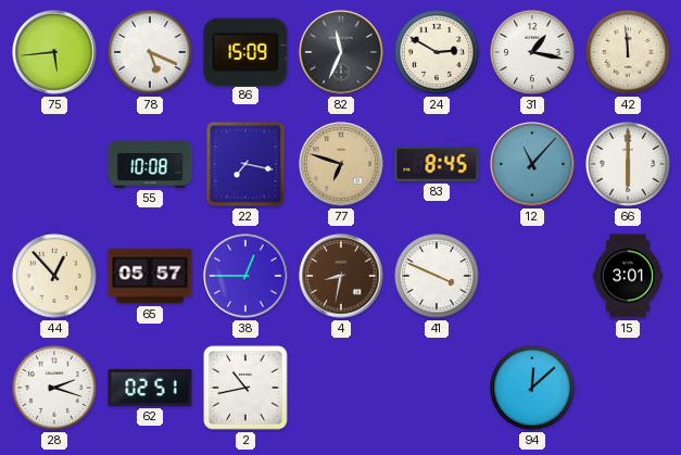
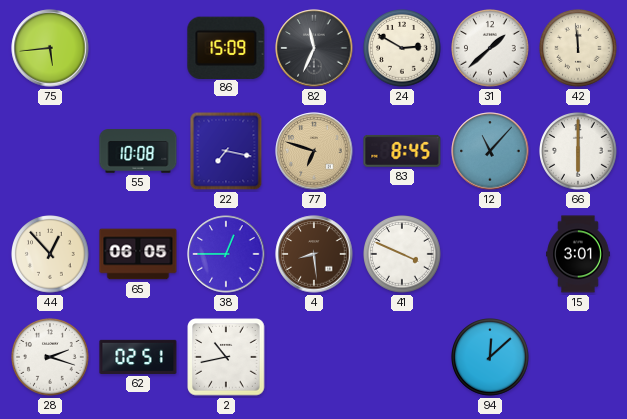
78: 5:19 -> none (151, 53)
31: 1:17 -> 1:38 (491, 49)
65: 05:57 -> 06:05 (138, 254)
4: 8:32 -> 8:29 (314, 254)
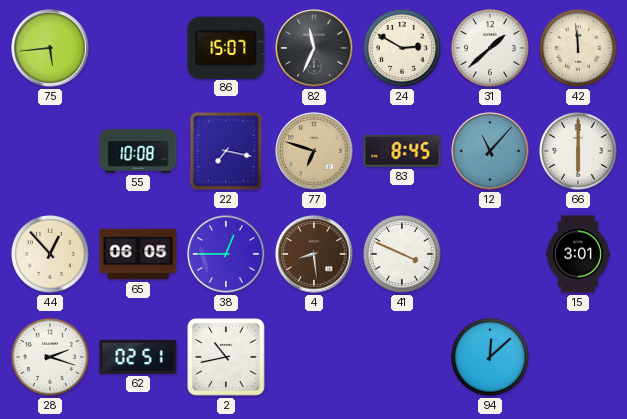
86: 15:09 -> 15:07 (226, 47)
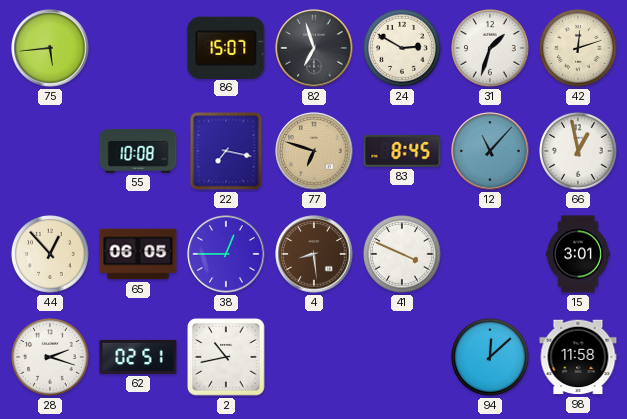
82: 11:34 -> 6:57 (314, 48)
31: 1:38 -> 1:33 (491, 49)
42: 11:59 -> 12:12 (579, 49)
66: 6:00 -> 12:58 (579, 152)
98: none -> 11:58 (578, 357)
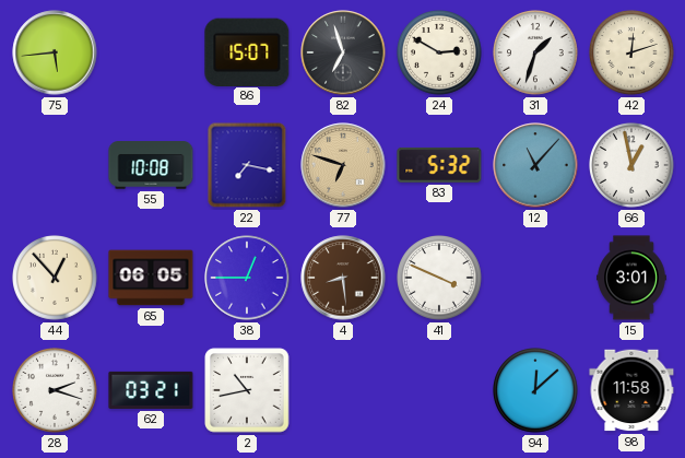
83: 8:45 -> 5:32 (439, 165)
62: 02:51 -> 03:21 (151, 390)
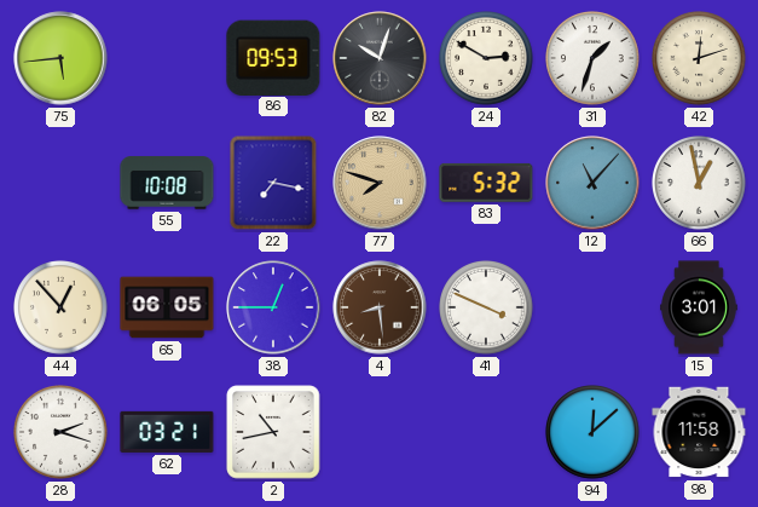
86: 15:07 -> 09:53 (273, 57)
82: 6:57 -> 10:03 (380, 58)
77: 6:48 -> 7:48 (380, 183)
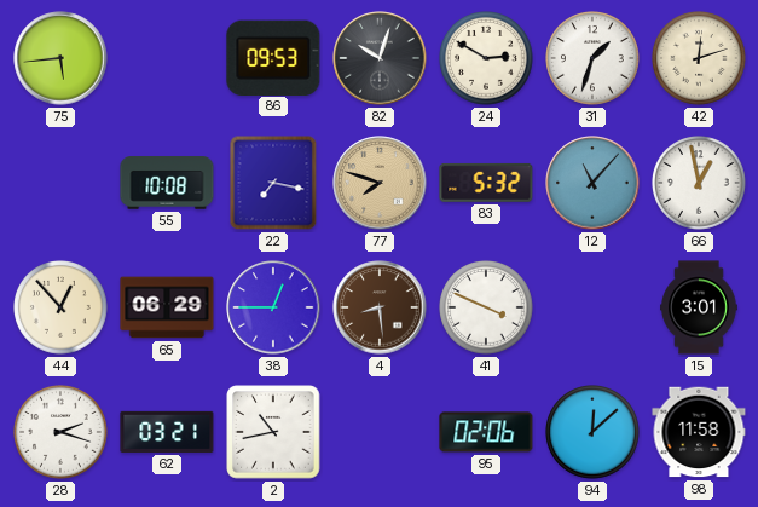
65: 06:05 -> 06:29 (167, 307)
95: none -> 02:06 (486, 432)
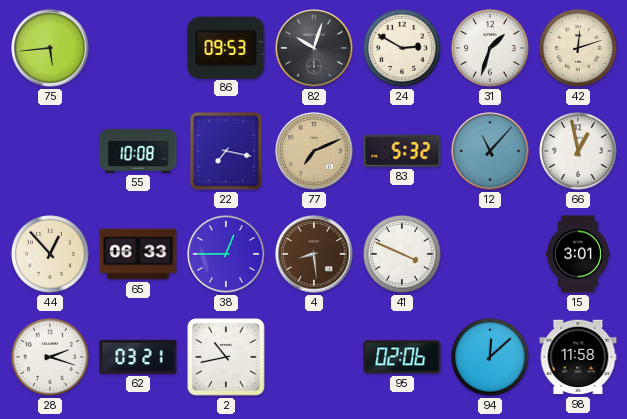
77: 7:48 -> 7:11 (314, 151)
65: 06:29 -> 06:33 (138, 254)
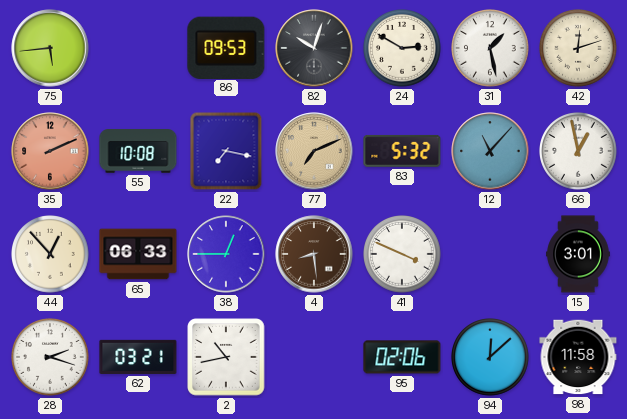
31: 1:33 -> 1:28 (491, 49)
35: none -> 2:11 (50, 151)
